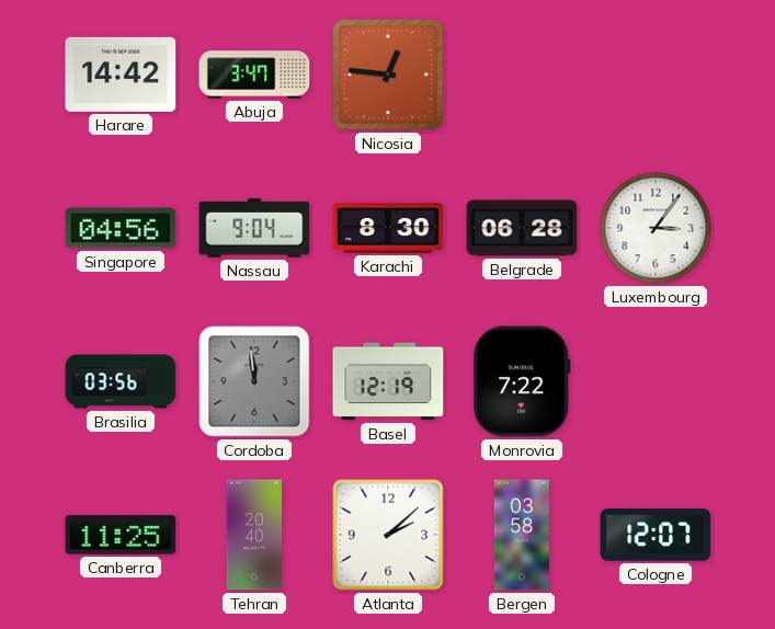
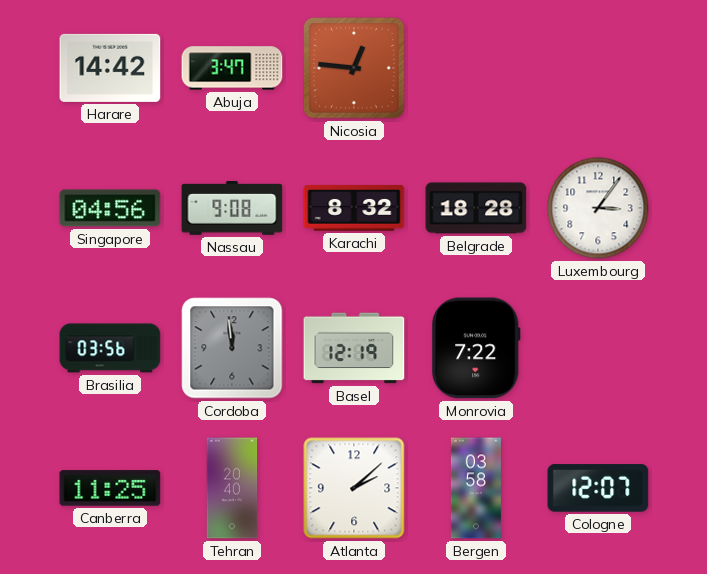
Nassau: 9:04 -> 9:08 (232, 209)
Karachi: 8:30 -> 8:32 (354, 208)
Belgrade: 06:28 -> 18:28 (476, 208)
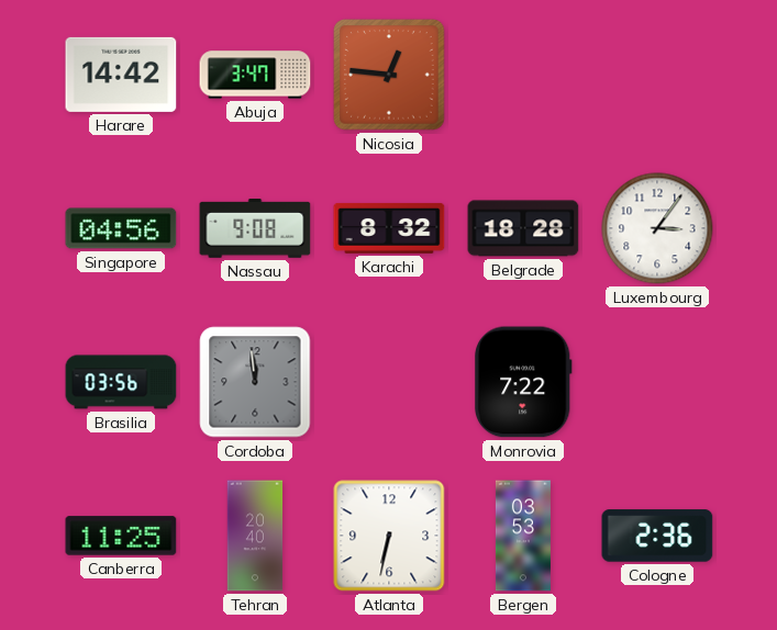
Basel: 12:19 -> none (354, 348)
Atlanta: 2:08 -> 6:32 (389, 536)
Bergen: 03:58 -> 03:53 (523, 536)
Cologne: 12:07 -> 2:36 (657, 536)
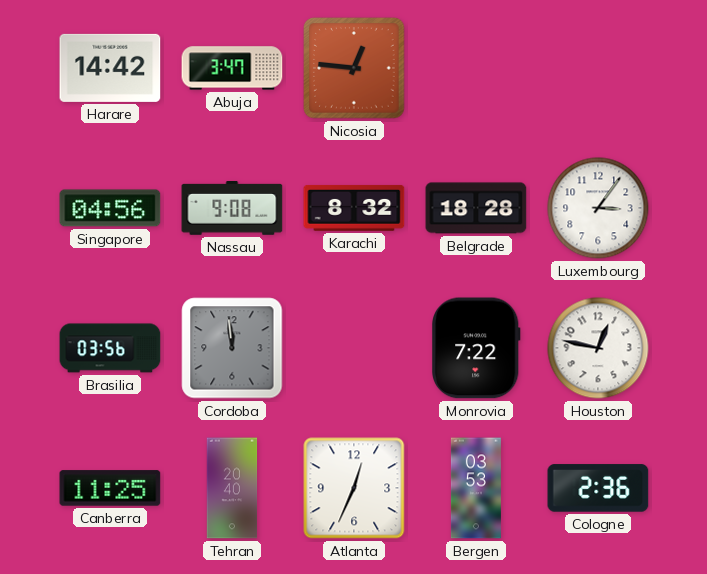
Houston: none -> 12:47 (598, 348)
Atlanta: 6:32 -> 12:34 (354, 488)
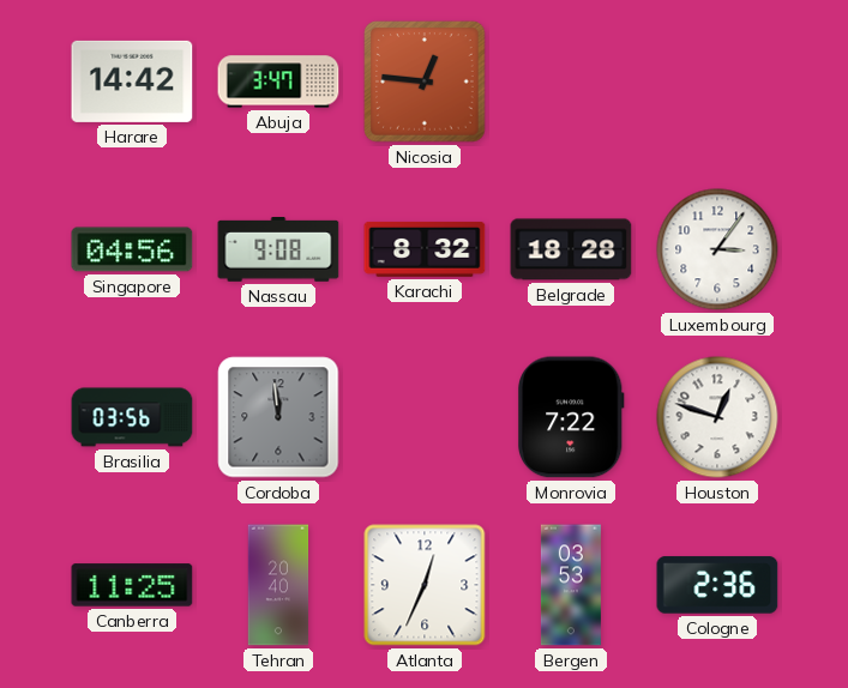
Houston: 12:47 -> 12:48 (717, 417)
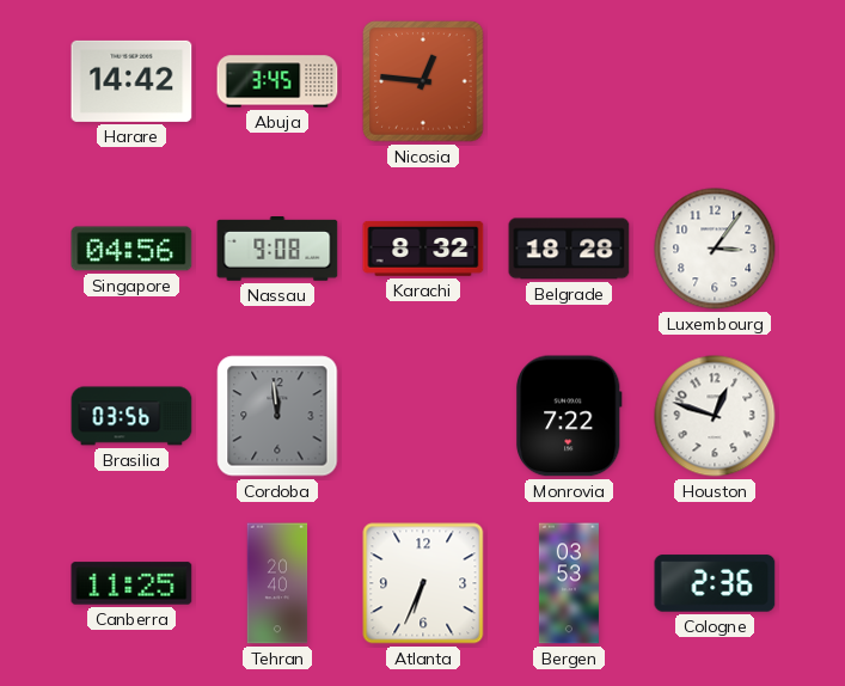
Abuja: 3:47 -> 3:45 (277, 81)
Atlanta: 12:34 -> 6:34 (423, 583)
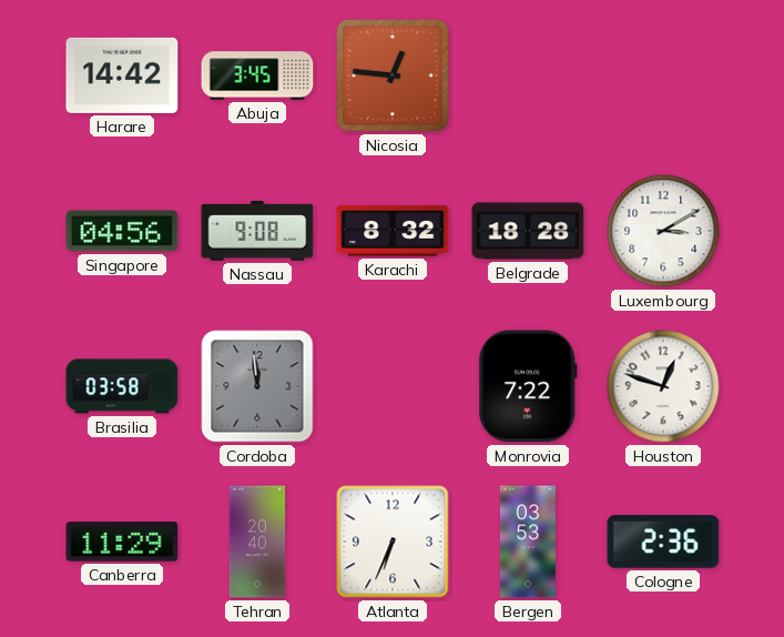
Luxembourg: 3:06 -> 3:10 (663, 231)
Brasilia: 03:56 -> 03:58 (122, 386)
Canberra: 11:25 -> 11:29 (122, 542)
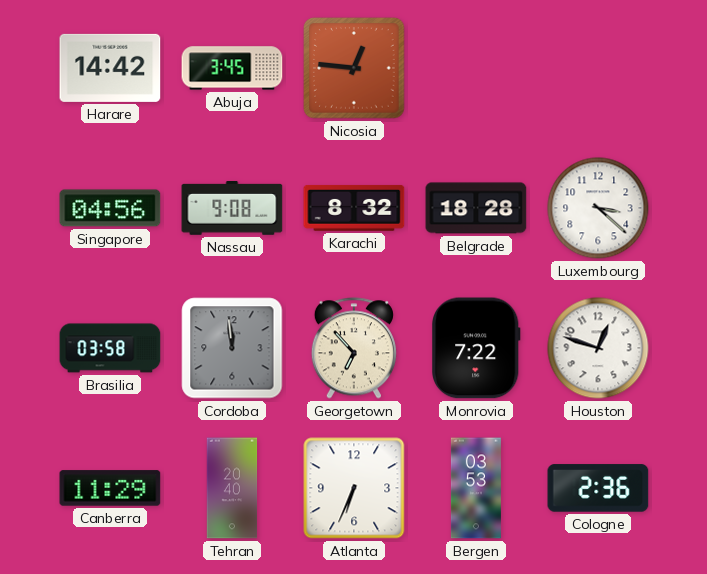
Luxembourg: 3:10 -> 3:22 (598, 208)
Georgetown: none -> 6:53 (354, 348)
